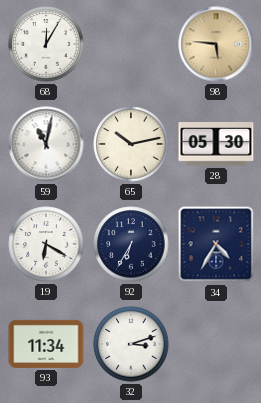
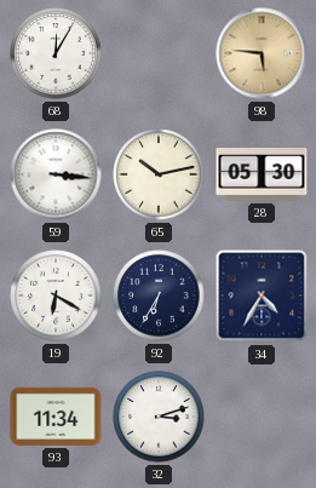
59: 11:02 -> 3:16 (56, 174)
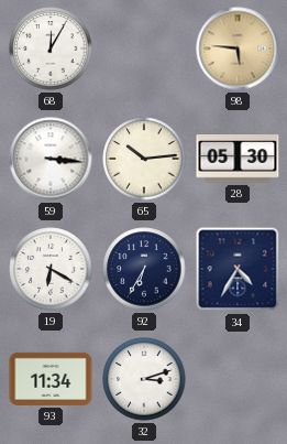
65: 10:13 -> 10:14 (144, 159)
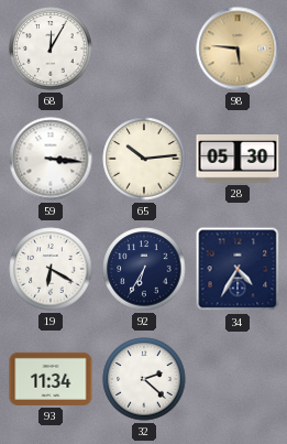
32: 3:12 -> 2:22 (144, 379)
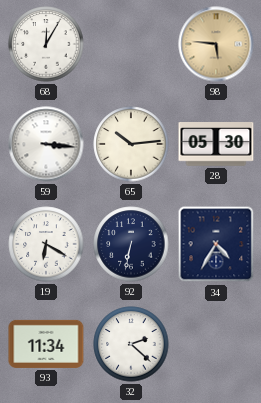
92: 6:35 -> 6:32 (131, 244)
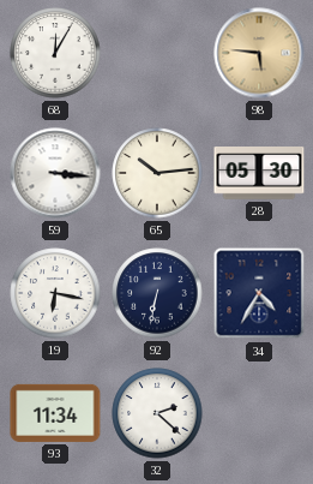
19: 6:20 -> 6:17 (55, 293)
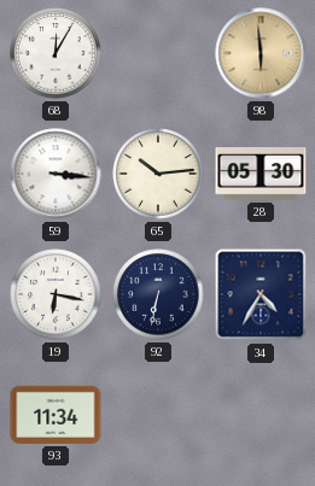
98: 5:46 -> 5:59 (261, 53)
32: 2:22 -> none (157, 413)
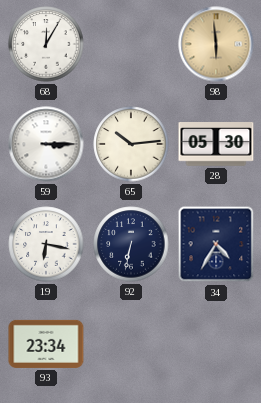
59: 3:16 -> 3:15 (46, 144)
93: 11:34 -> 23:34 (46, 344)
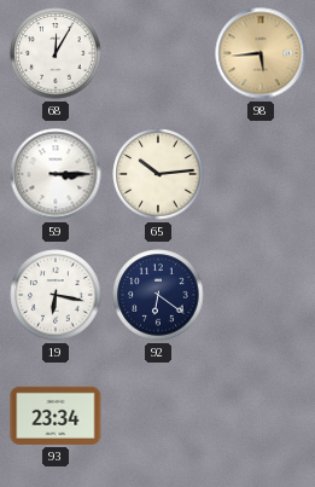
98: 5:59 -> 5:44 (261, 53)
28: 05:30 -> none (216, 144)
92: 6:32 -> 6:21 (158, 295)
34: 4:35 -> none (216, 244)
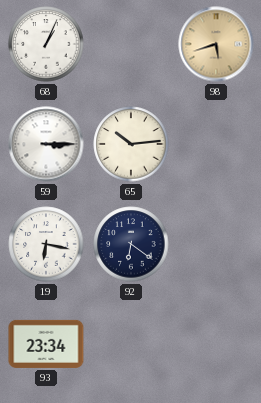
68: 12:05 -> 1:04 (46, 44)
98: 5:44 -> 5:42 (216, 44)
